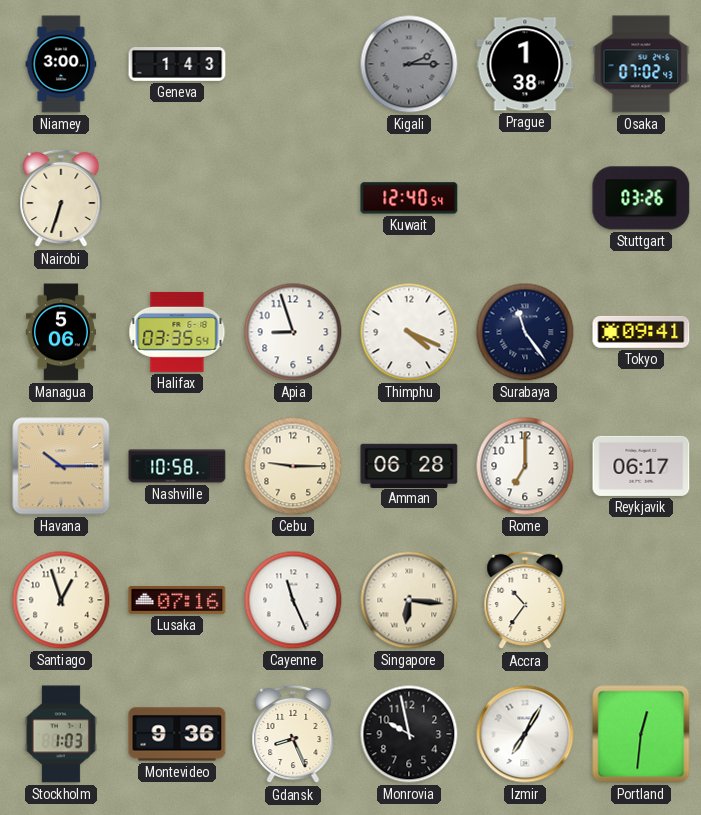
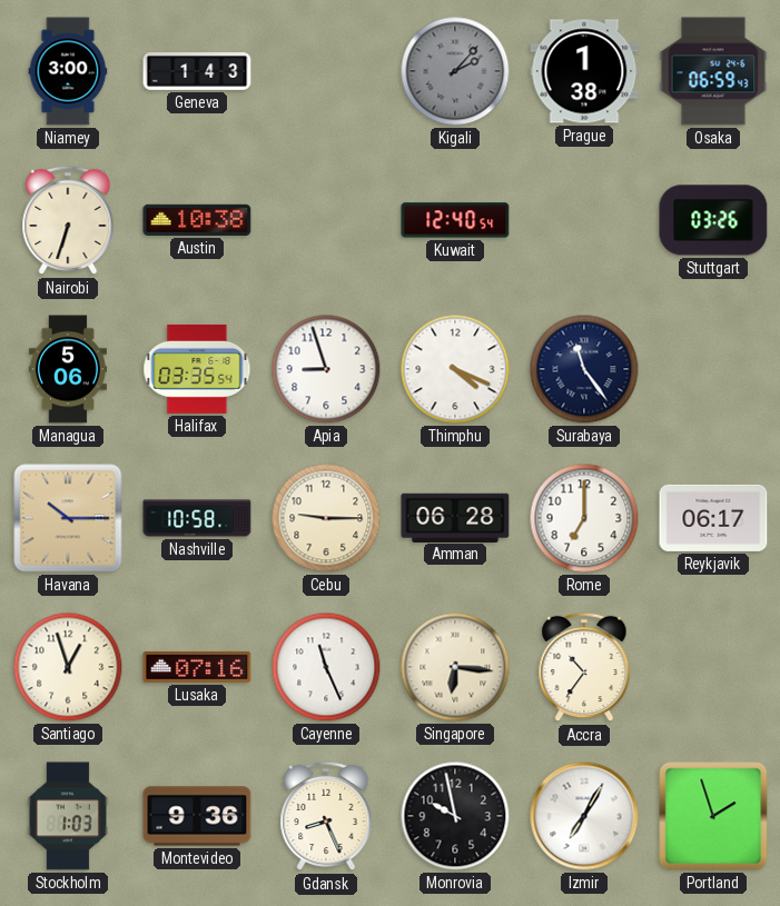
Kigali: 2:15 -> 2:07 (455, 71)
Osaka: 07:02 -> 06:59 (713, 71)
Austin: none -> 10:38 (197, 220)
Tokyo: 09:41 -> none (641, 332)
Portland: 12:31 -> 1:57 (713, 816)
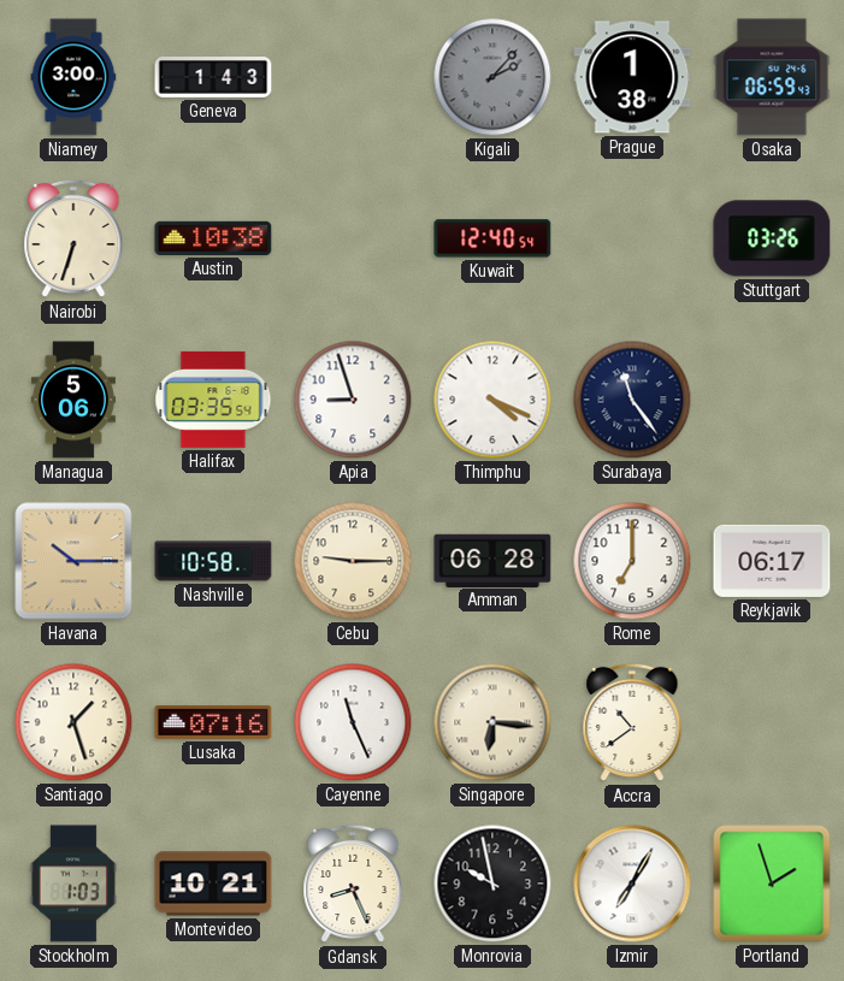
Santiago: 12:57 -> 1:27 (73, 722)
Accra: 10:36 -> 10:39 (632, 722)
Montevideo: 9:36 -> 10:21 (213, 884)
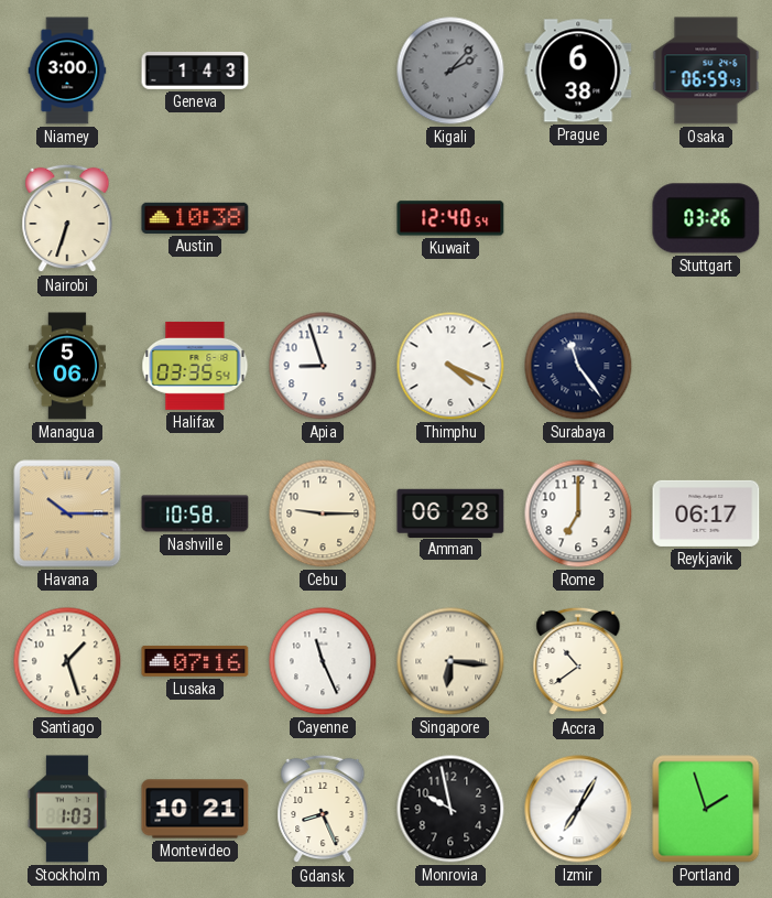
Prague: 1:38 -> 6:38 (578, 71)
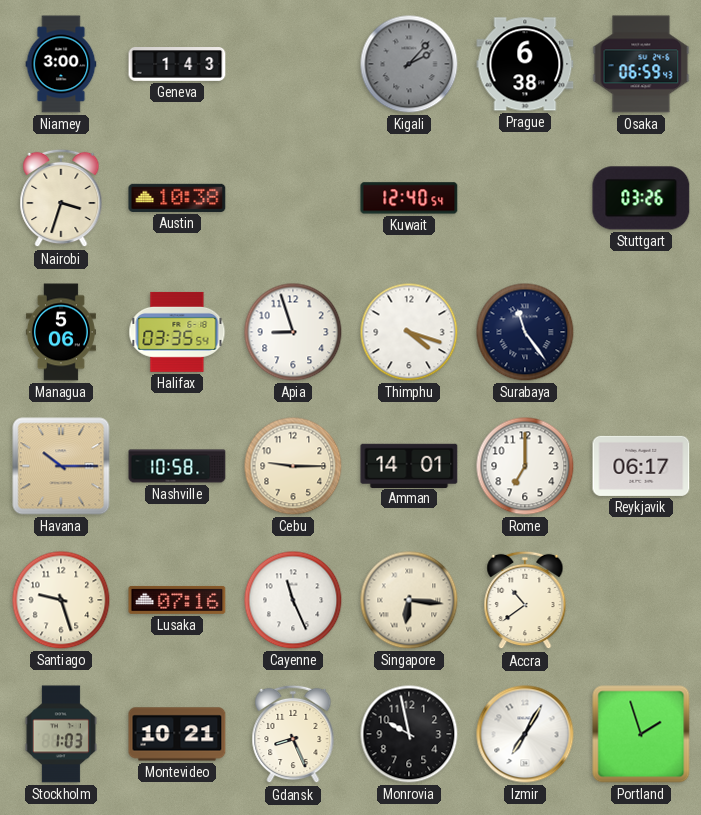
Nairobi: 6:33 -> 3:33 (61, 198)
Thimphu: 4:19 -> 4:18 (409, 332)
Amman: 06:28 -> 14:01 (409, 465)
Santiago: 1:27 -> 9:27 (61, 600)
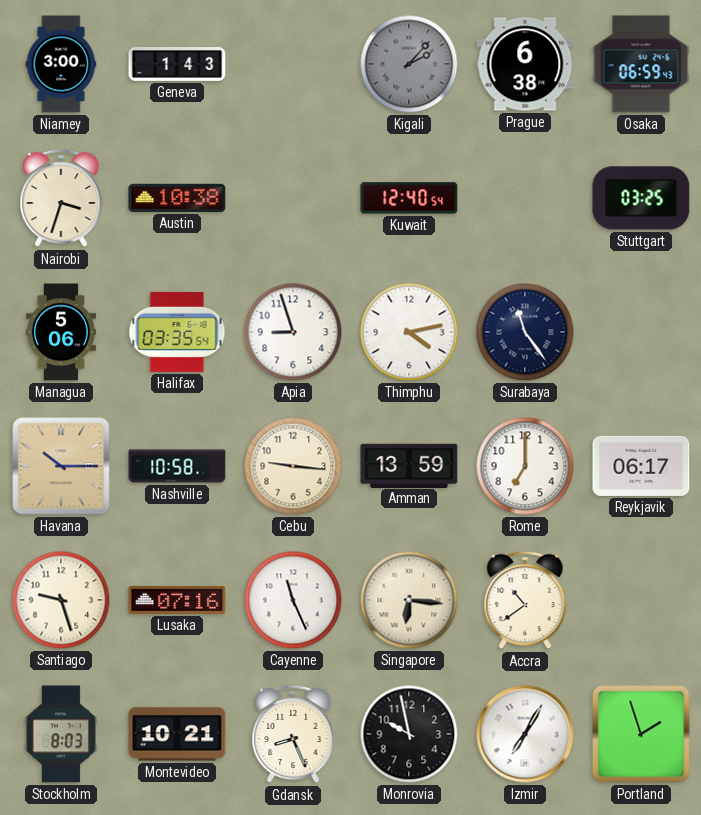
Stuttgart: 03:26 -> 03:25 (641, 198)
Thimphu: 4:18 -> 4:13 (409, 332)
Cebu: 9:15 -> 9:16 (293, 466)
Amman: 14:01 -> 13:59 (409, 465)
Stockholm: 1:03 -> 8:03 (61, 734)
